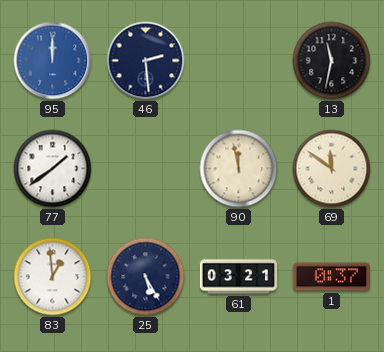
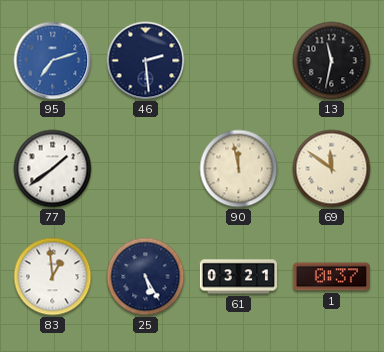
95: 12:00 -> 7:12 (53, 61)
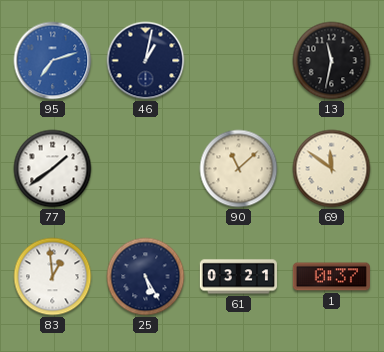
46: 2:29 -> 1:02 (146, 61)
90: 11:58 -> 11:08 (239, 169)
